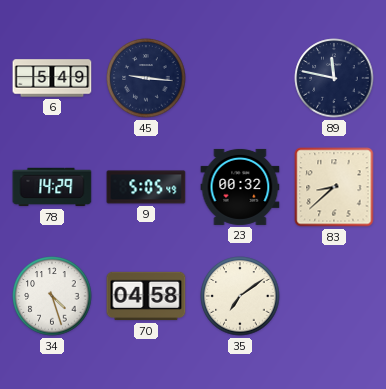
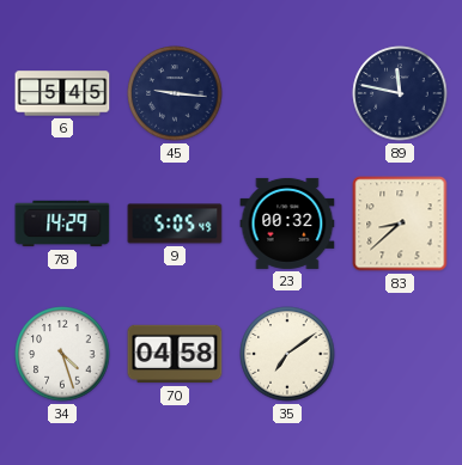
6: 5:49 -> 5:45 (62, 93)
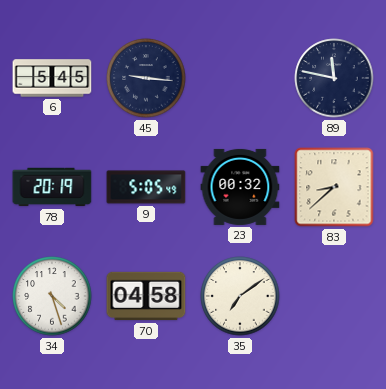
78: 14:29 -> 20:19 (52, 187)
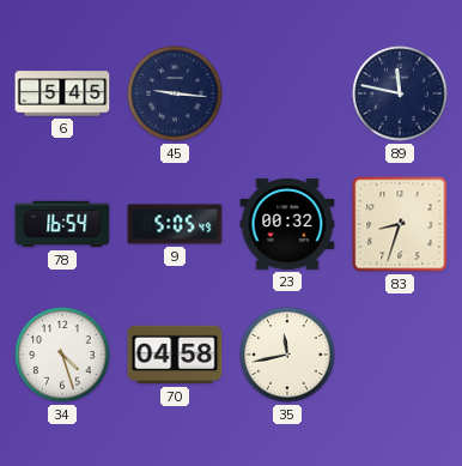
78: 20:19 -> 16:54 (62, 224)
83: 8:38 -> 8:33 (400, 224)
35: 7:09 -> 11:43 (287, 355)
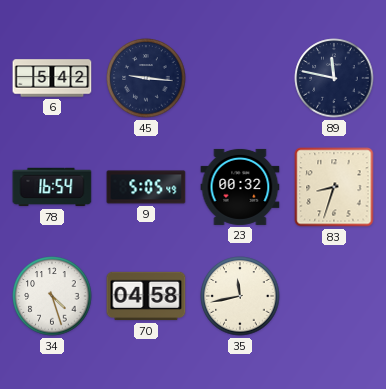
6: 5:45 -> 5:42 (52, 78)
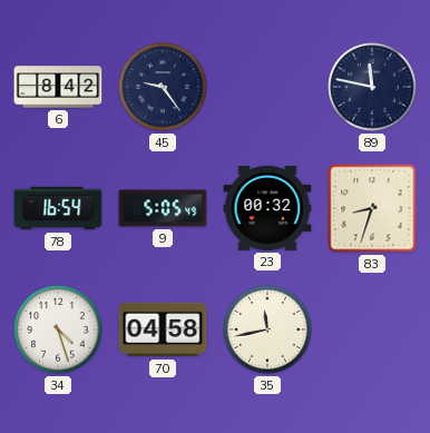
6: 5:42 -> 8:42 (58, 87)
45: 9:16 -> 9:24 (163, 87)
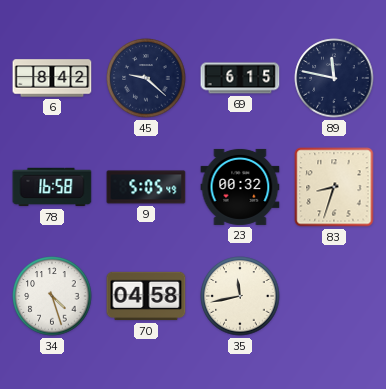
45: 9:24 -> 9:22 (146, 78)
69: none -> 6:15 (240, 78)
78: 16:54 -> 16:58 (52, 187)
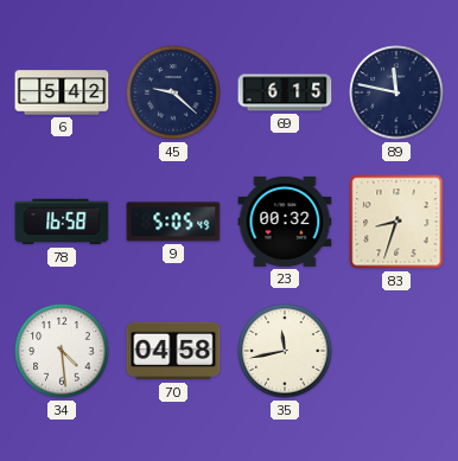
6: 8:42 -> 5:42 (62, 92)
34: 4:27 -> 4:29 (62, 351)
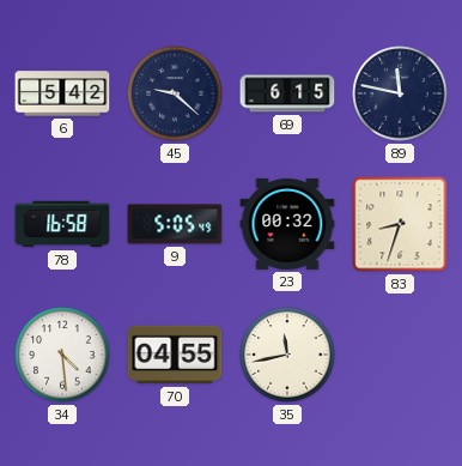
70: 04:58 -> 04:55 (175, 355)
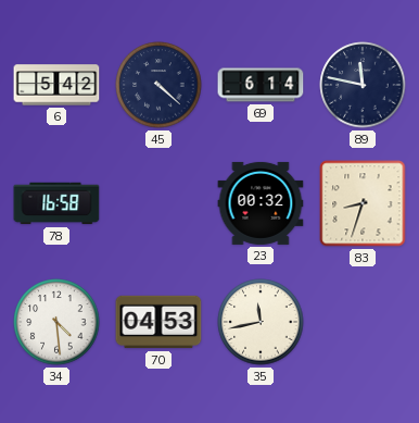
45: 9:22 -> 4:22 (158, 85)
69: 6:15 -> 6:14 (261, 85)
9: 5:05 -> none (175, 224)
70: 04:55 -> 04:53 (158, 322)
